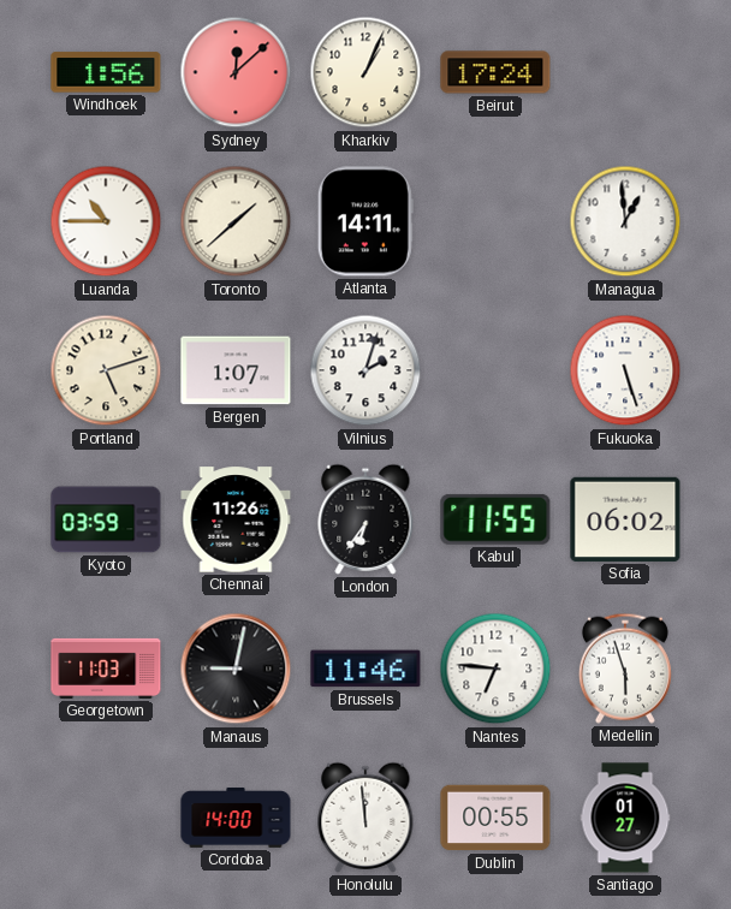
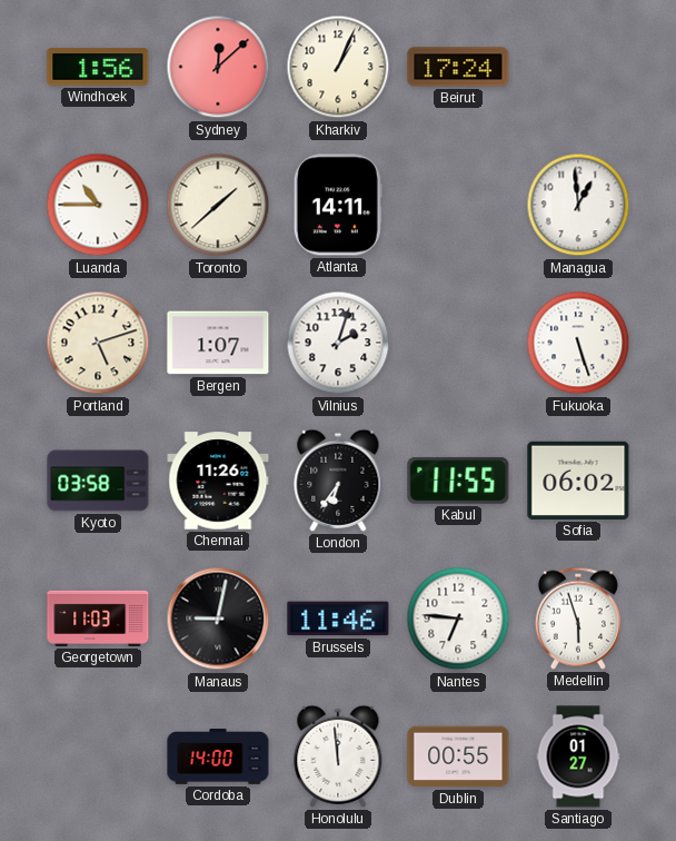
Kyoto: 03:59 -> 03:58 (98, 481)
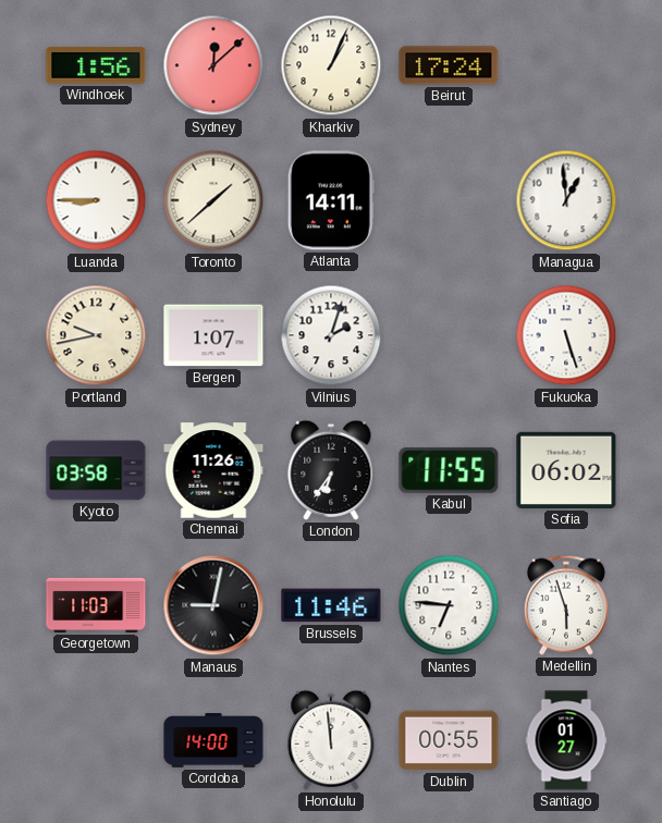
Luanda: 10:45 -> 8:45 (96, 200)
Portland: 5:12 -> 9:43 (96, 335)
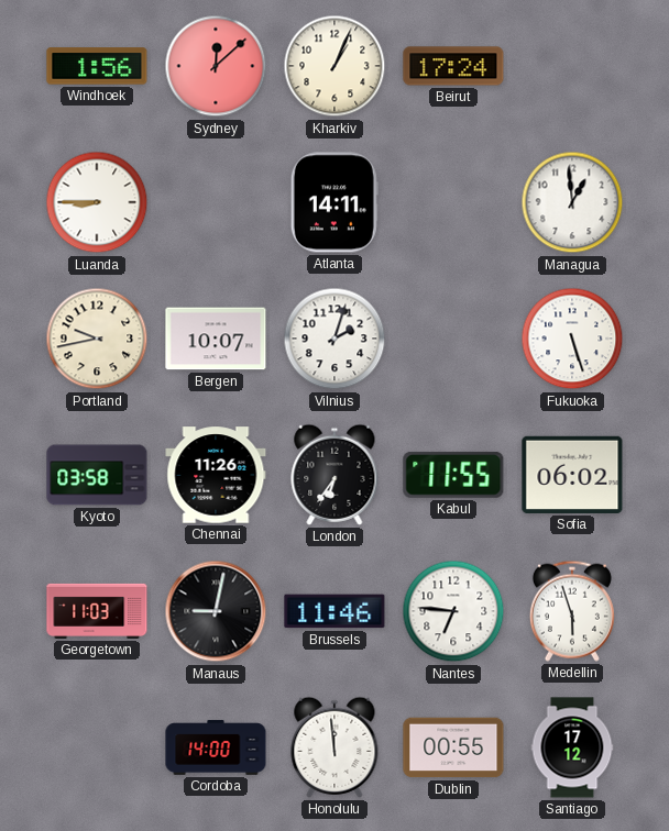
Toronto: 1:38 -> none (213, 200)
Bergen: 1:07 -> 10:07 (216, 339)
Santiago: 01:27 -> 17:12 (572, 747)
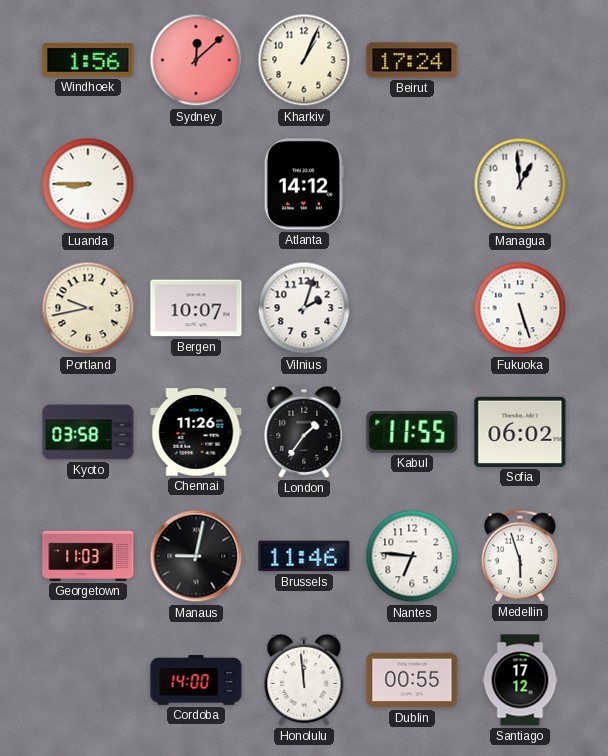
Atlanta: 14:11 -> 14:12 (304, 184)
London: 6:36 -> 1:36 (304, 432)
